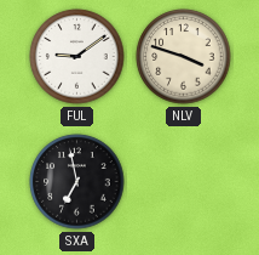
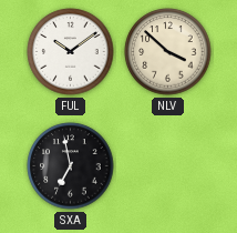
FUL: 9:09 -> 10:09 (71, 52)
NLV: 3:48 -> 3:52 (168, 52)
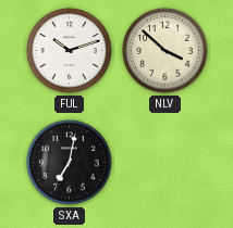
FUL: 10:09 -> 10:12 (70, 51)
SXA: 6:58 -> 7:02 (70, 163)
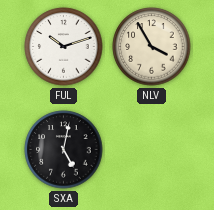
NLV: 3:52 -> 3:55 (152, 47)
SXA: 7:02 -> 5:02 (64, 150)
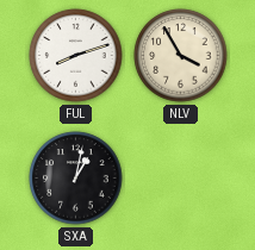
FUL: 10:12 -> 8:12 (76, 56)
SXA: 5:02 -> 1:02 (76, 179)
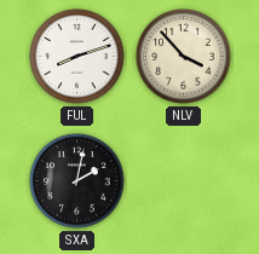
NLV: 3:55 -> 3:53 (184, 57)
SXA: 1:02 -> 2:02 (77, 181)
